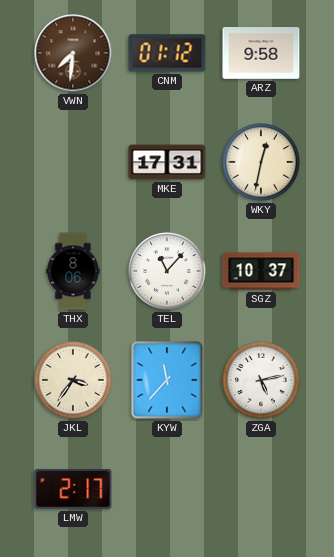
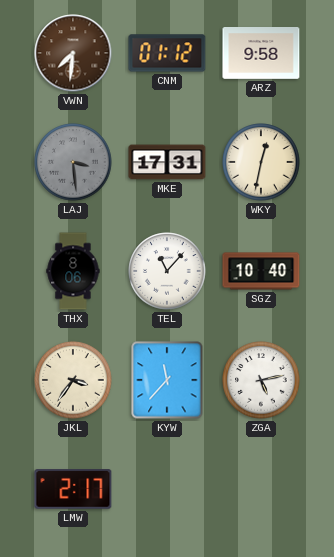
LAJ: none -> 3:29 (73, 162)
SGZ: 10:37 -> 10:40 (261, 271)
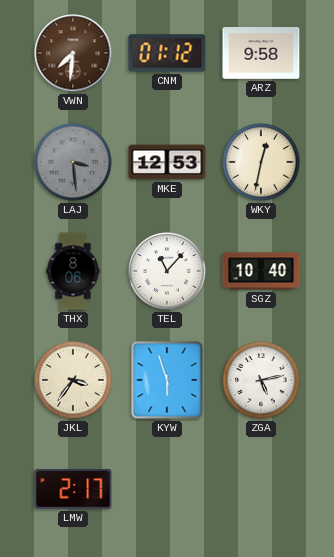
MKE: 17:31 -> 12:53 (167, 162)
KYW: 11:37 -> 5:57 (167, 380)
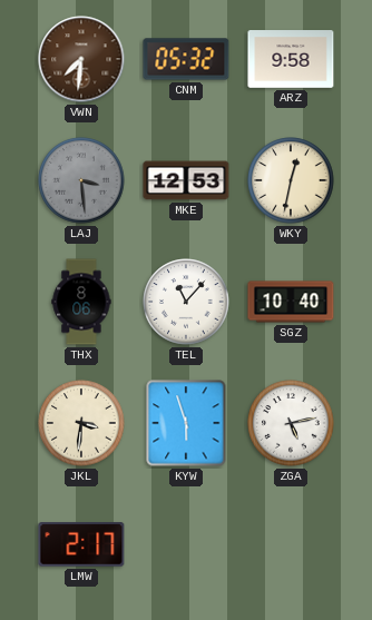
CNM: 01:12 -> 05:32 (186, 59)
JKL: 3:36 -> 3:31 (81, 423)
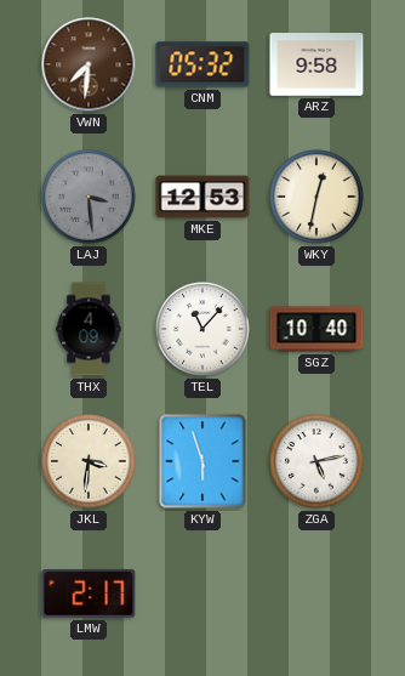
THX: 8:06 -> 4:09 (89, 329)
